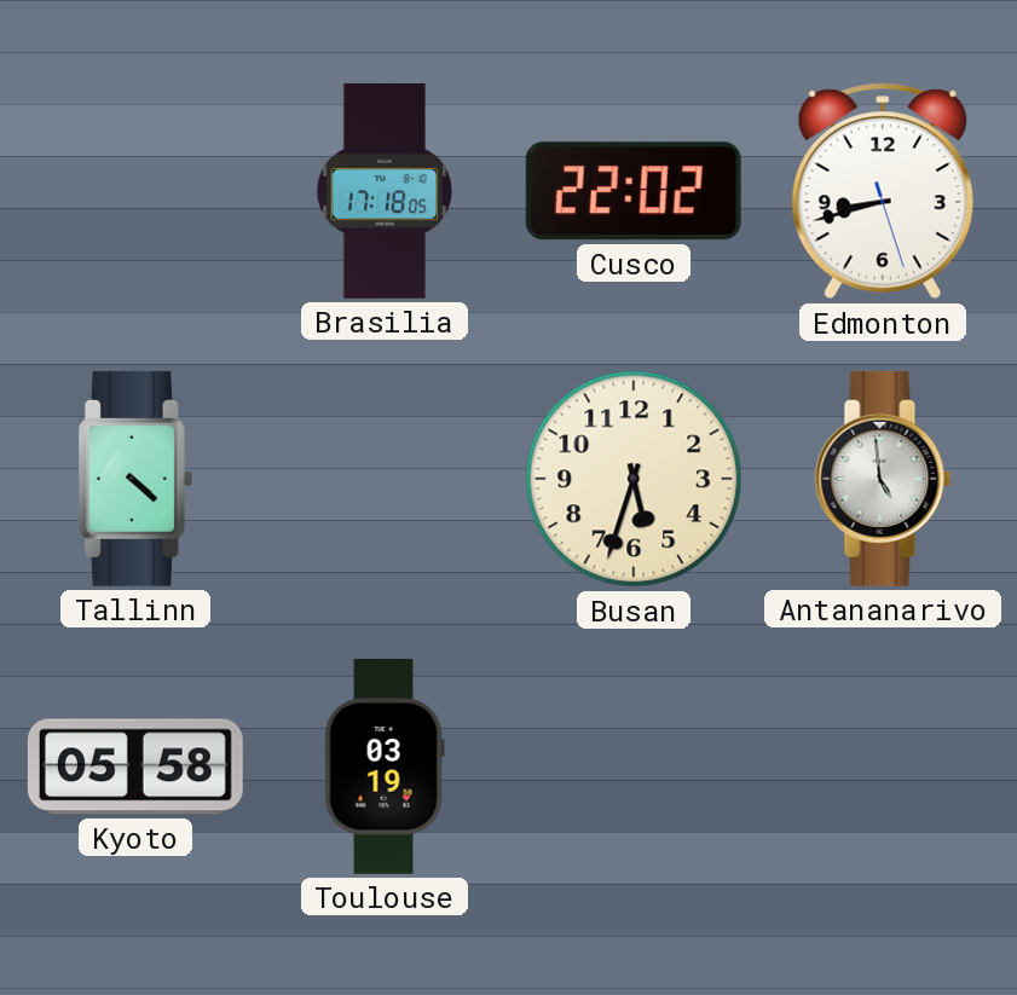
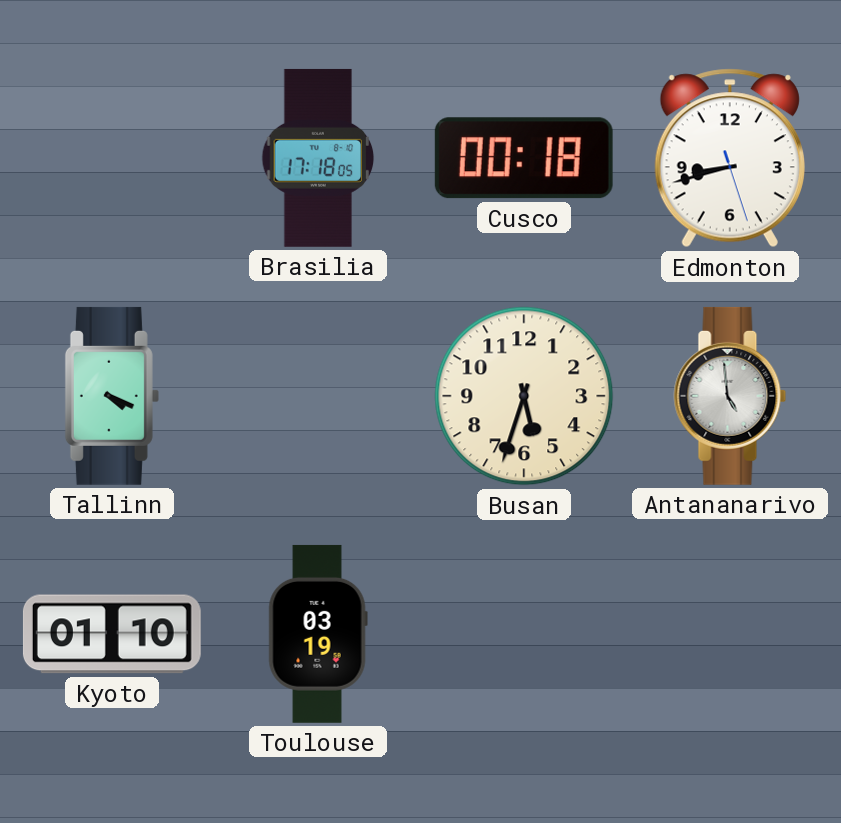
Cusco: 22:02 -> 00:18 (524, 158)
Tallinn: 4:22 -> 4:19 (112, 396)
Kyoto: 05:58 -> 01:10 (112, 634)
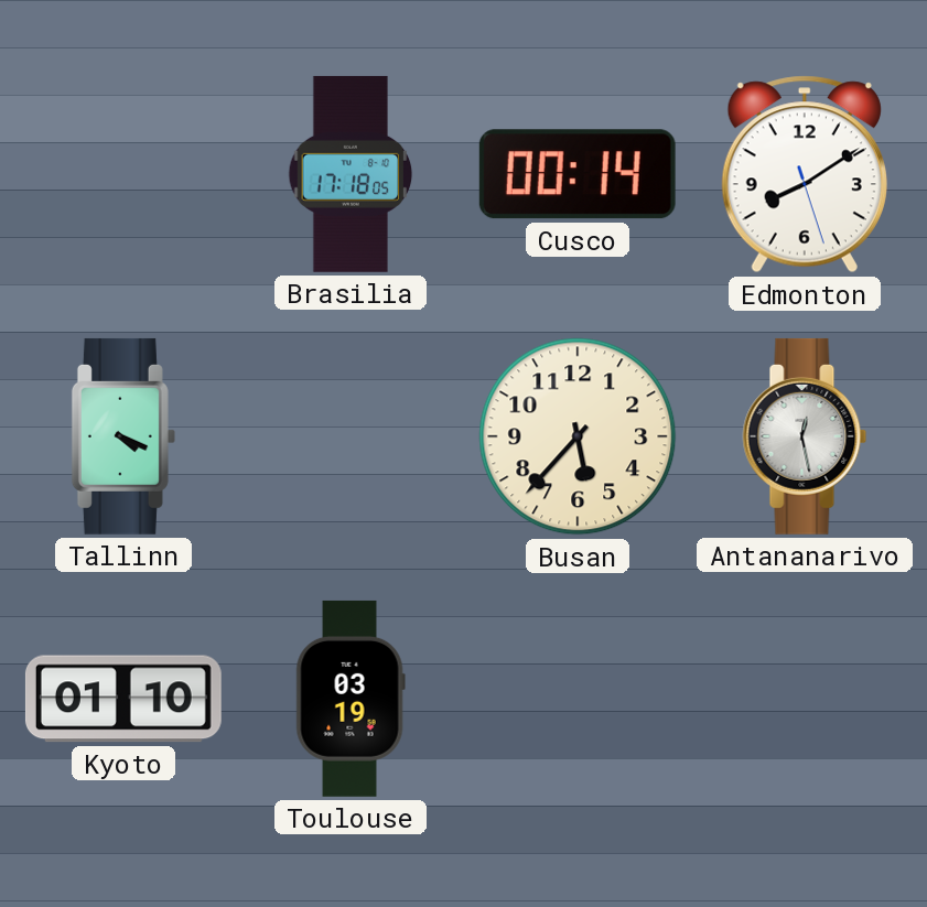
Cusco: 00:18 -> 00:14 (578, 174)
Edmonton: 8:42 -> 8:09 (805, 174)
Busan: 5:33 -> 5:37 (578, 436)
Antananarivo: 4:59 -> 12:28 (805, 436)
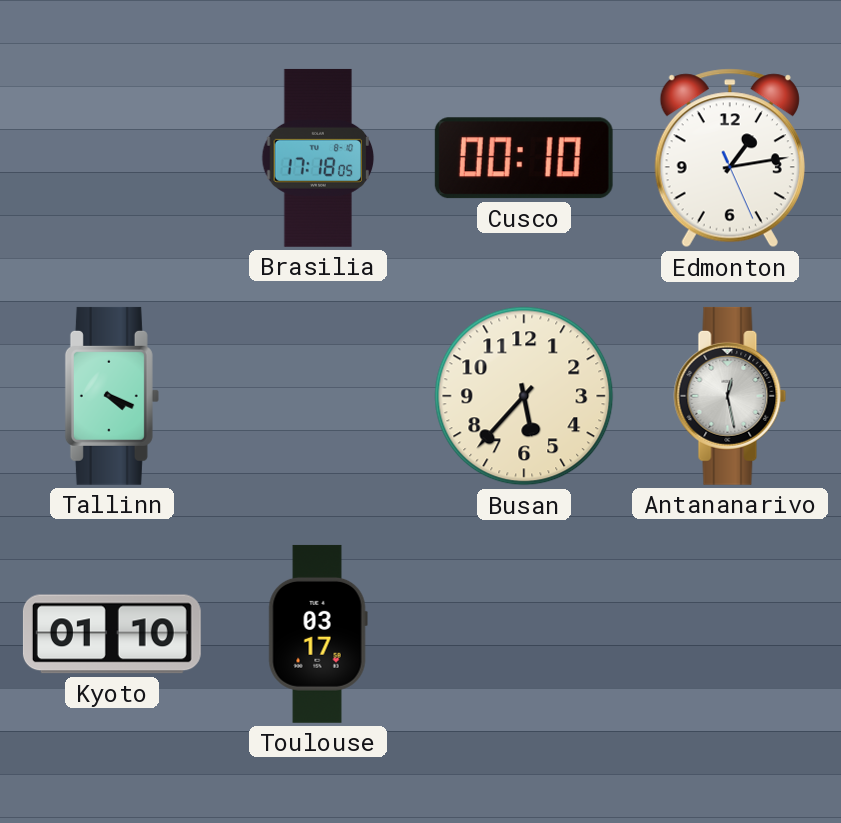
Cusco: 00:14 -> 00:10 (524, 158)
Edmonton: 8:09 -> 1:13 (730, 158)
Toulouse: 03:19 -> 03:17 (318, 634)
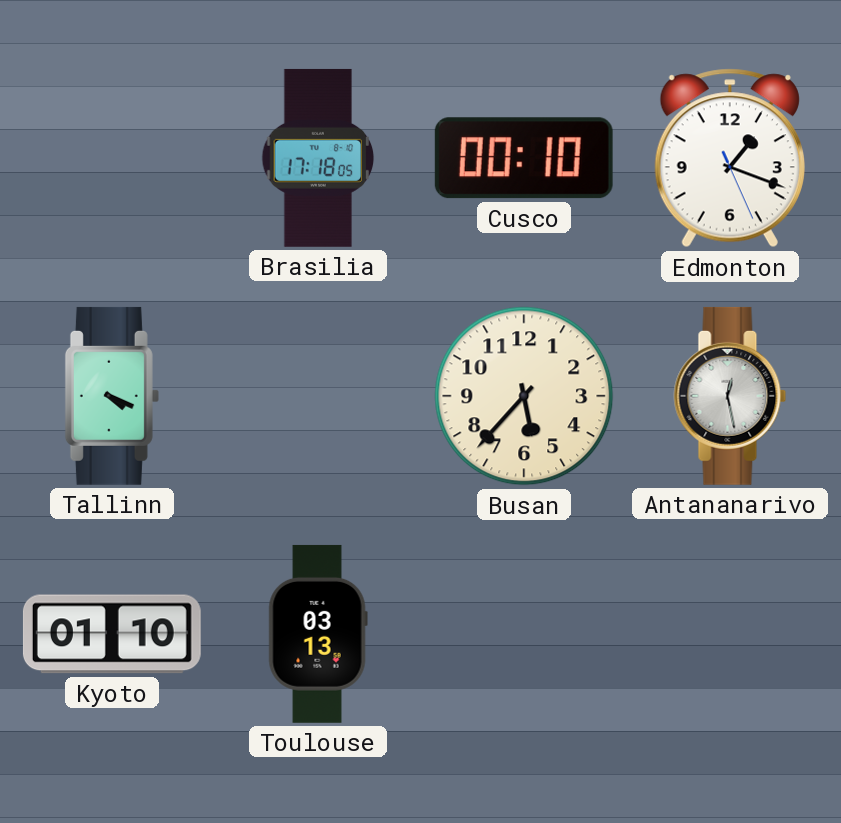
Edmonton: 1:13 -> 1:18 (730, 158)
Toulouse: 03:17 -> 03:13 (318, 634)
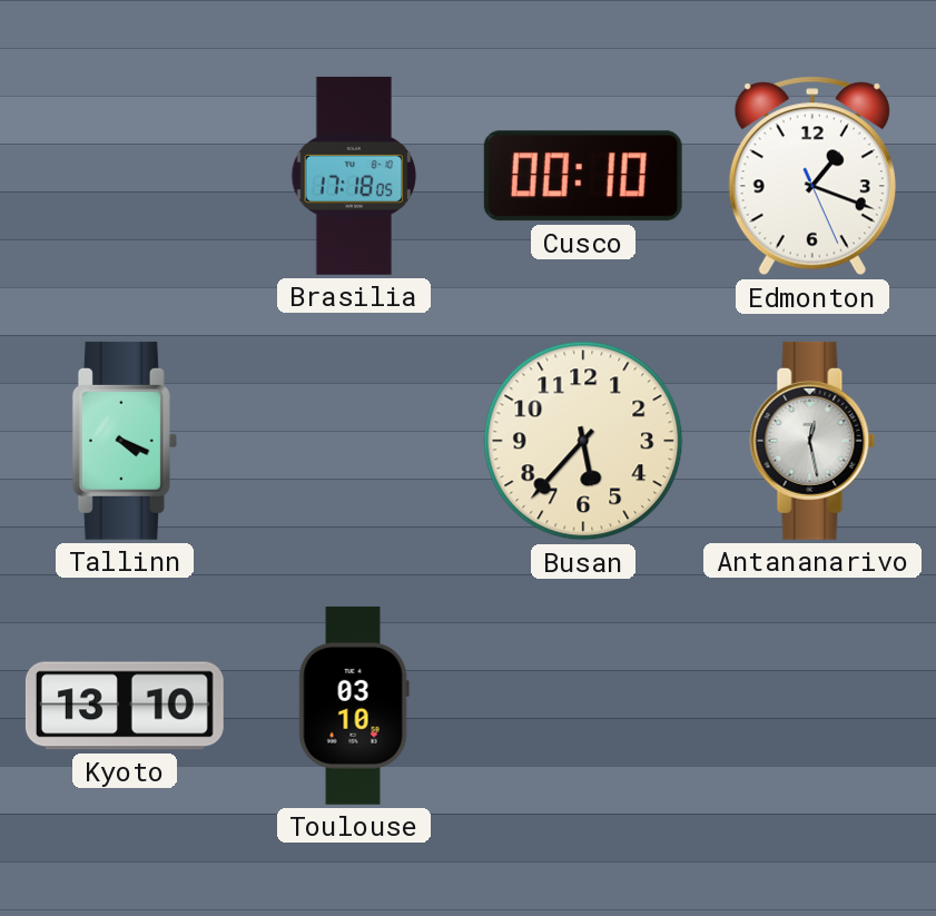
Kyoto: 01:10 -> 13:10 (125, 706)
Toulouse: 03:13 -> 03:10 (354, 706)
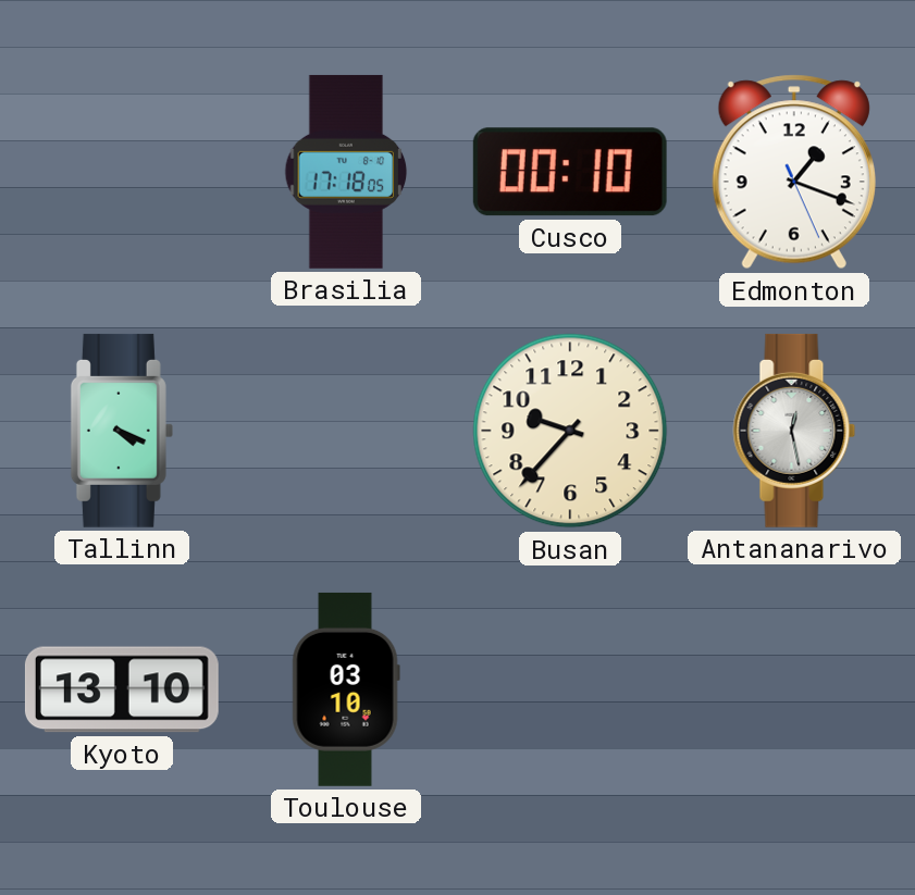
Busan: 5:37 -> 9:37 (570, 431)
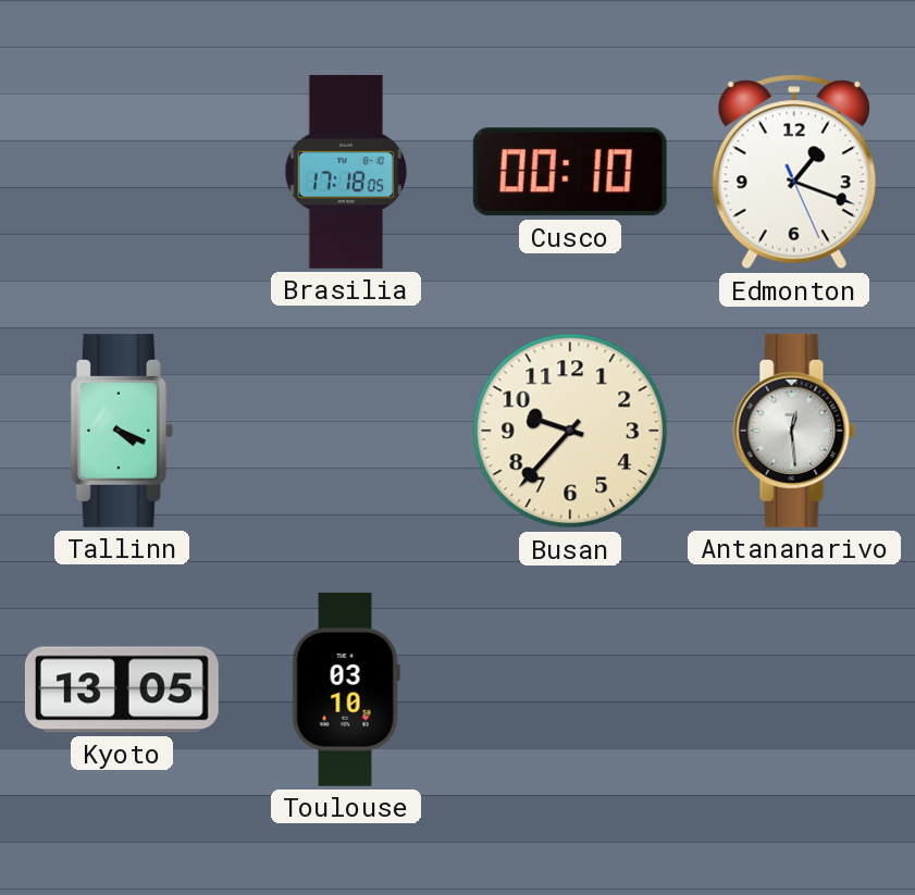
Antananarivo: 12:28 -> 12:29 (794, 431)
Kyoto: 13:10 -> 13:05 (122, 689)
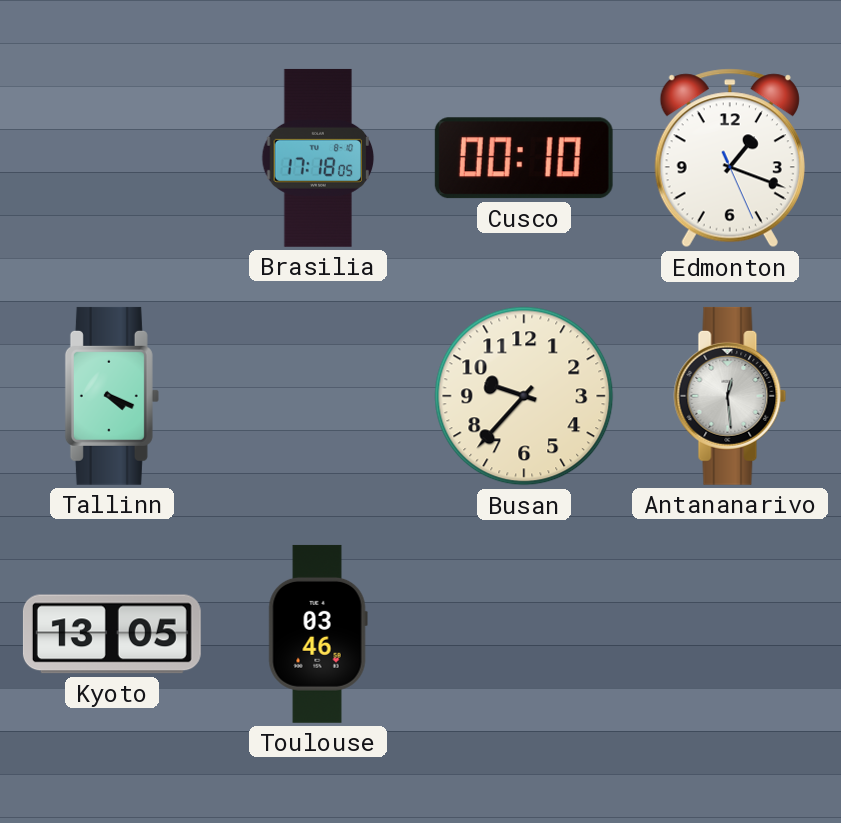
Toulouse: 03:10 -> 03:46 (318, 634)
